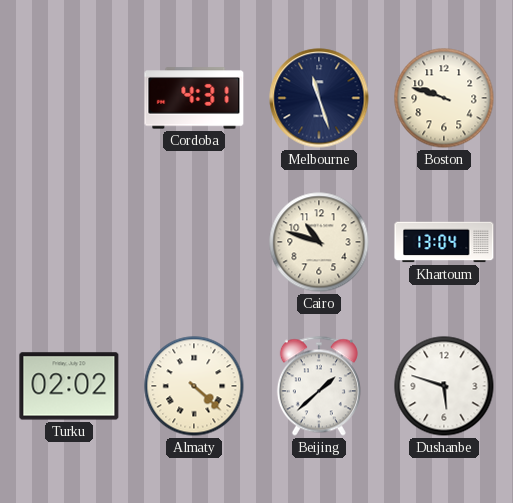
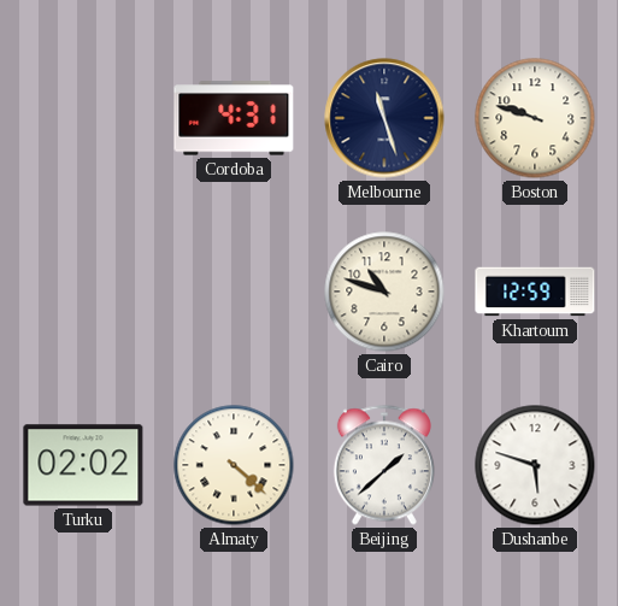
Khartoum: 13:04 -> 12:59 (535, 292)
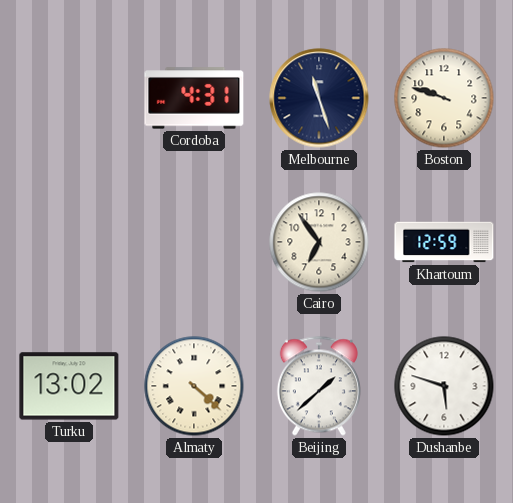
Cairo: 10:48 -> 6:54 (319, 242)
Turku: 02:02 -> 13:02 (69, 386)
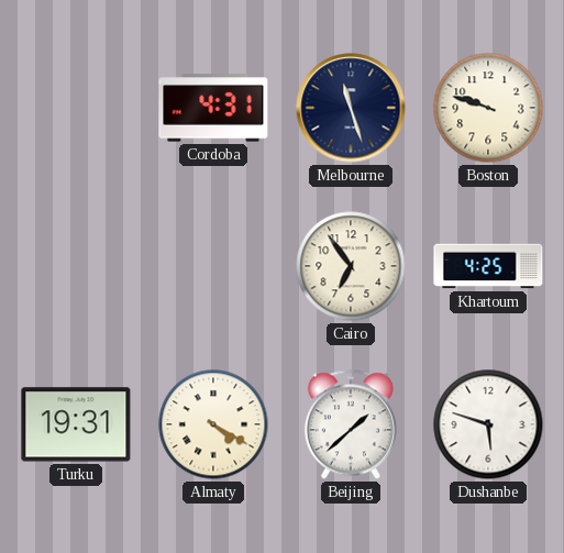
Khartoum: 12:59 -> 4:25 (488, 266)
Turku: 13:02 -> 19:31 (76, 424)
Almaty: 4:22 -> 4:20 (213, 424)
